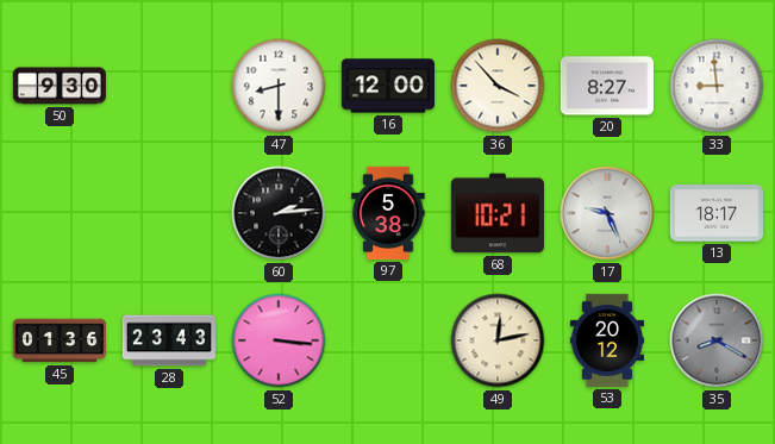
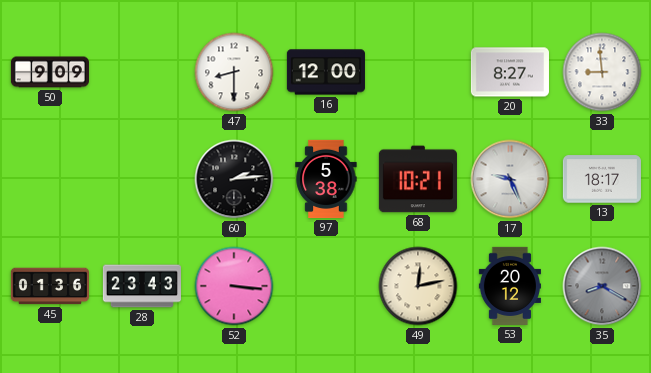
50: 9:30 -> 9:09 (50, 72)
36: 3:53 -> none (498, 86)
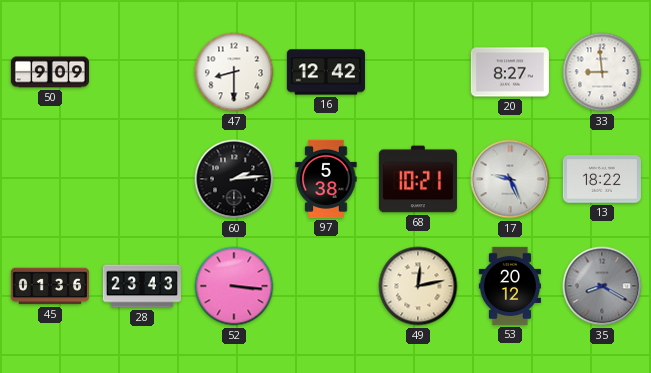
16: 12:00 -> 12:42 (326, 72)
13: 18:17 -> 18:22 (602, 179)
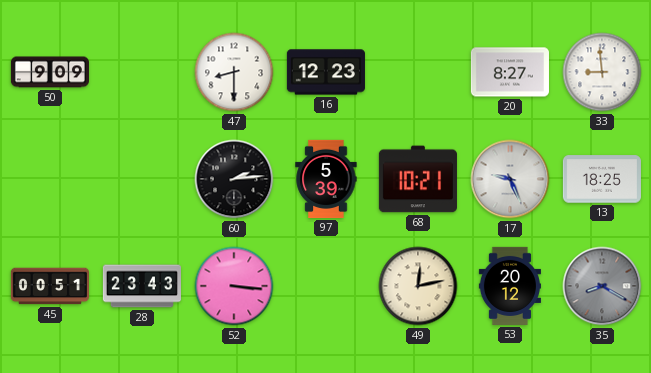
16: 12:42 -> 12:23 (326, 72)
97: 5:38 -> 5:39 (326, 179)
13: 18:22 -> 18:25 (602, 179)
45: 01:36 -> 00:51 (50, 286)
